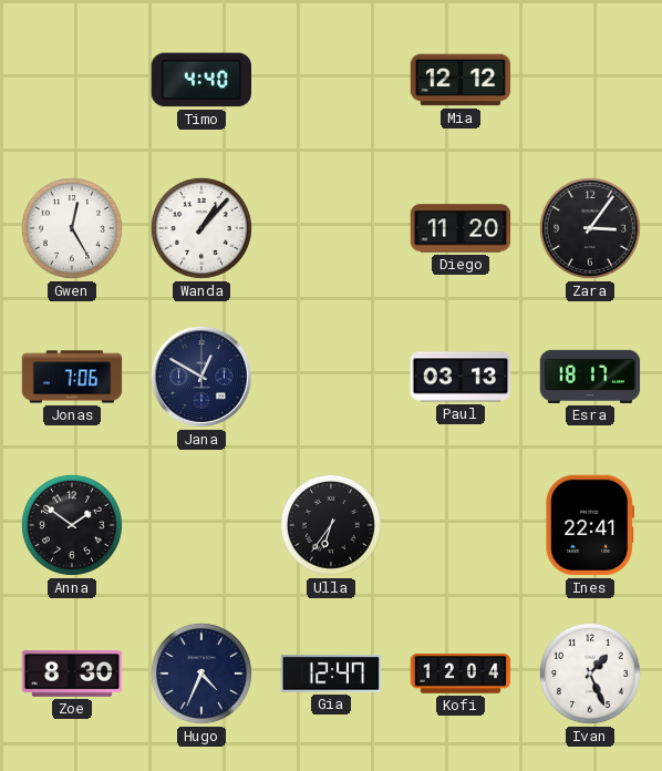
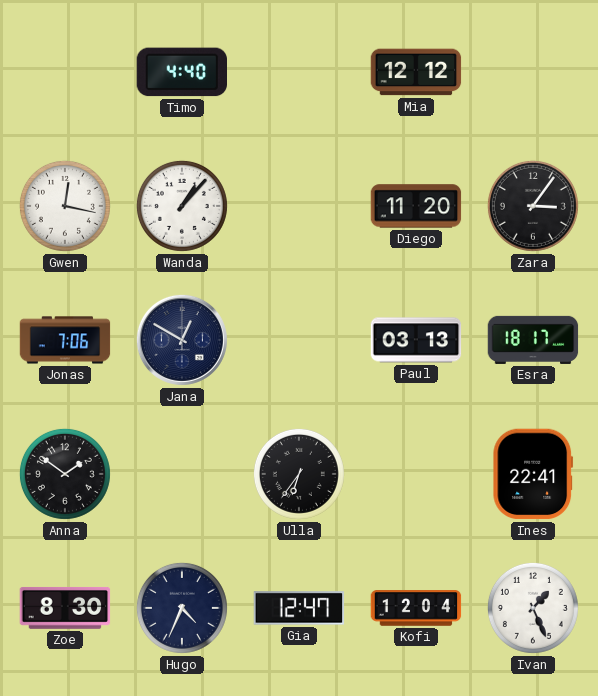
Gwen: 12:25 -> 12:17 (65, 206)
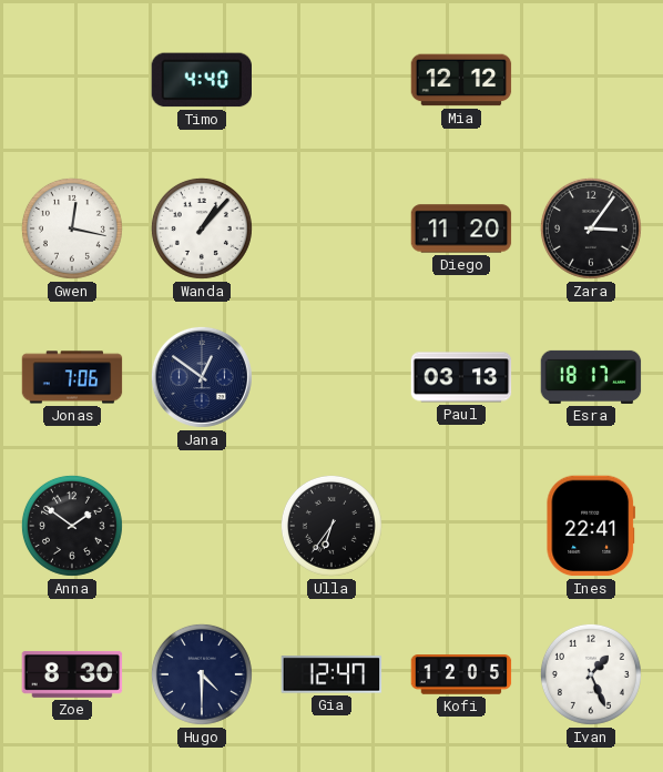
Jana: 12:50 -> 12:51 (202, 377)
Hugo: 4:34 -> 4:30 (202, 674)
Kofi: 12:04 -> 12:05 (461, 674)
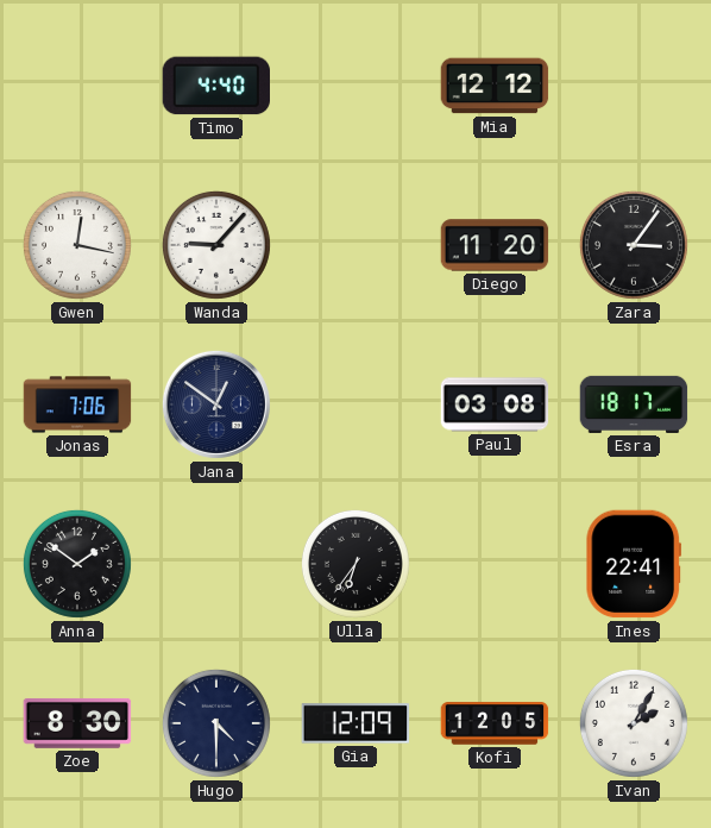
Wanda: 1:07 -> 9:07 (216, 245)
Paul: 03:13 -> 03:08 (495, 404)
Gia: 12:47 -> 12:09 (355, 723)
Ivan: 1:26 -> 2:05 (634, 723)
